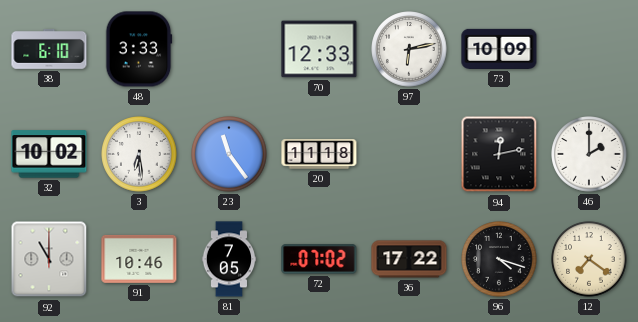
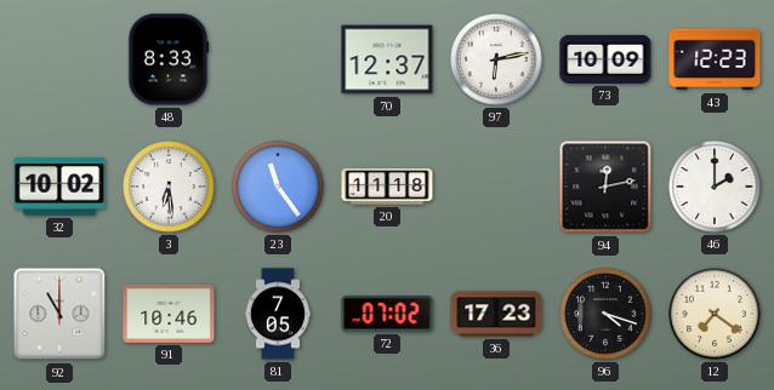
38: 6:10 -> none (49, 50)
48: 3:33 -> 8:33 (169, 59)
70: 12:33 -> 12:37 (387, 59)
43: none -> 12:23 (715, 59)
36: 17:22 -> 17:23 (496, 314)
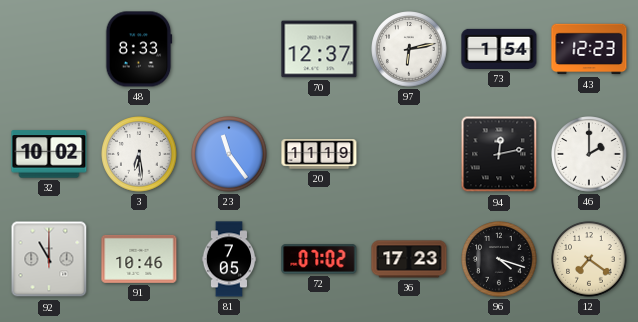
73: 10:09 -> 1:54 (499, 49)
20: 11:18 -> 11:19 (319, 154)
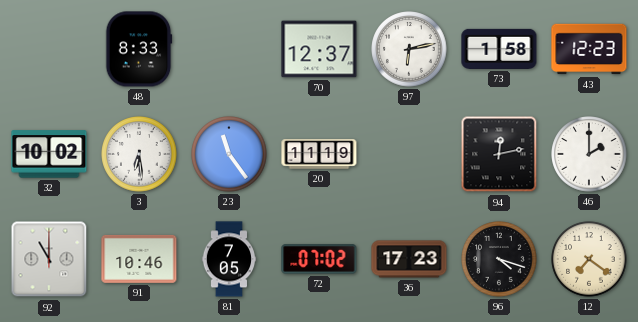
73: 1:54 -> 1:58 (499, 49)
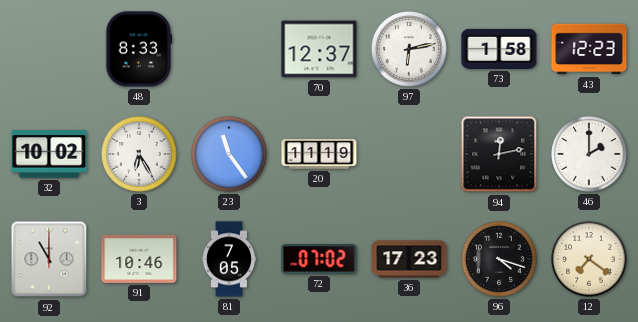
3: 6:29 -> 6:25 (139, 154)
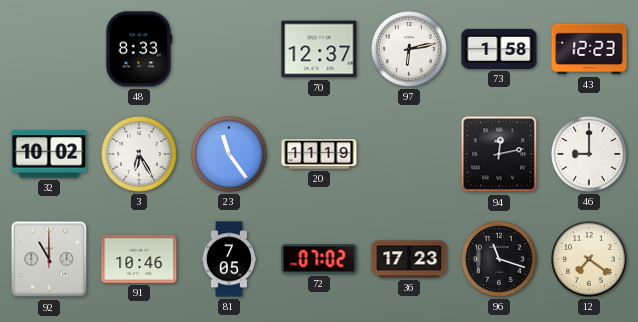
46: 2:00 -> 9:00 (589, 154)
96: 4:18 -> 11:18 (499, 259)
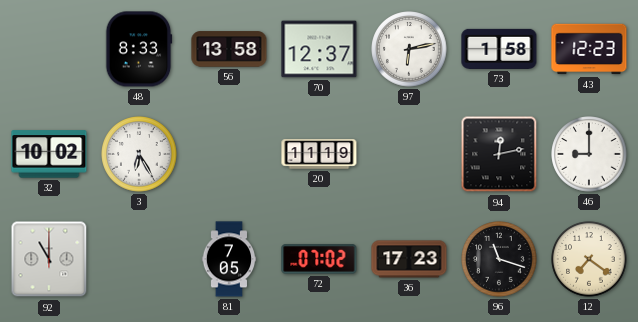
56: none -> 13:58 (229, 49)
23: 11:24 -> none (229, 154)
91: 10:46 -> none (139, 259)
